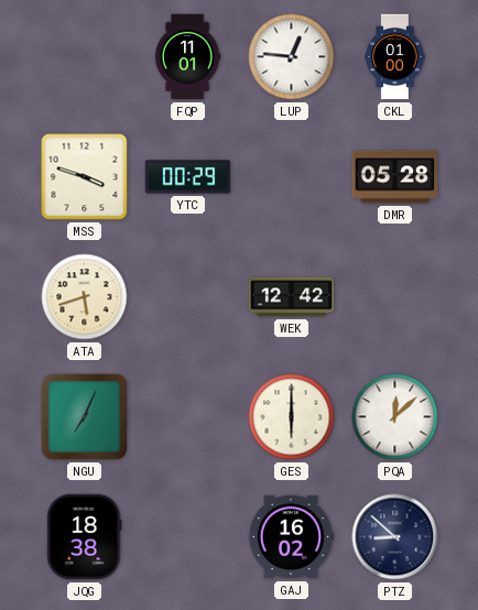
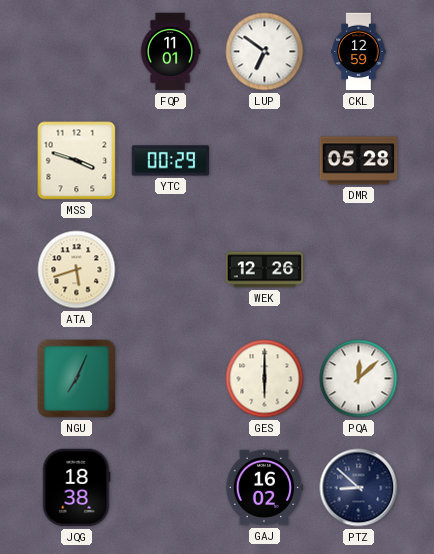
LUP: 12:46 -> 6:51 (265, 52)
CKL: 01:00 -> 12:59 (359, 52)
WEK: 12:42 -> 12:26 (265, 270)
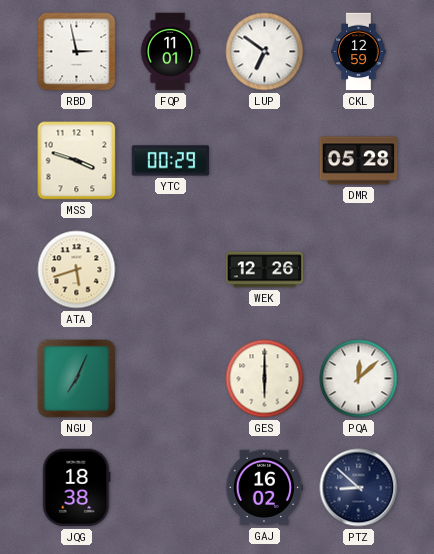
RBD: none -> 2:58 (77, 52)
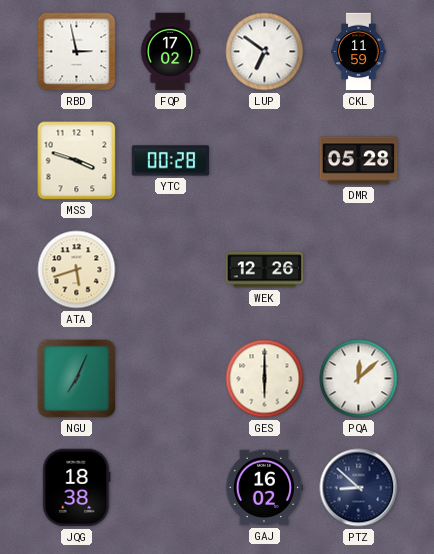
FQP: 11:01 -> 17:02 (170, 52)
CKL: 12:59 -> 11:59 (359, 52)
YTC: 00:29 -> 00:28 (171, 161)
